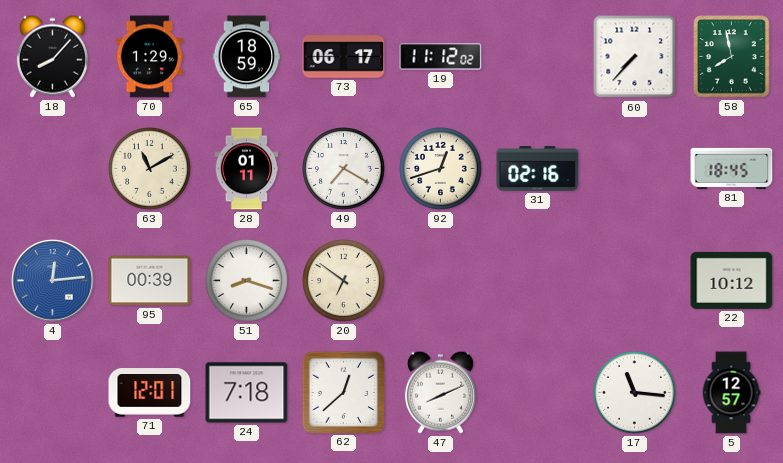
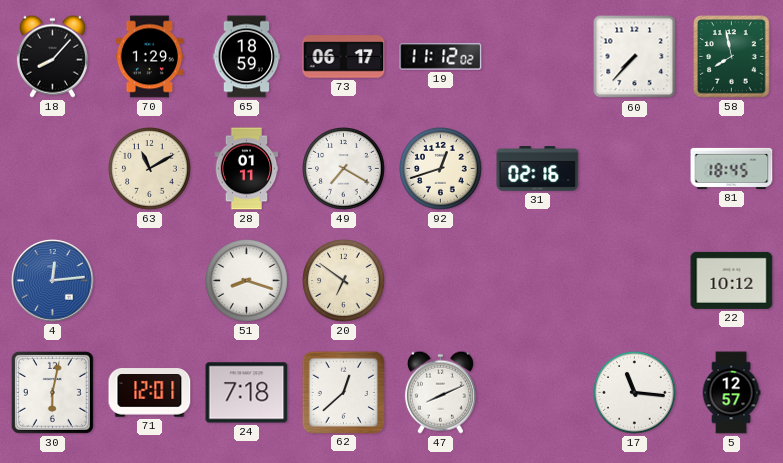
95: 00:39 -> none (150, 281)
30: none -> 6:02 (52, 392)
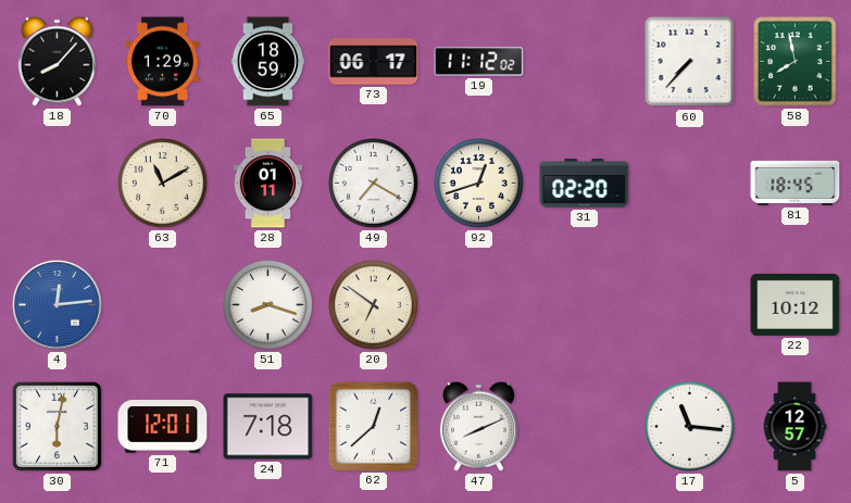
31: 02:16 -> 02:20 (585, 184)
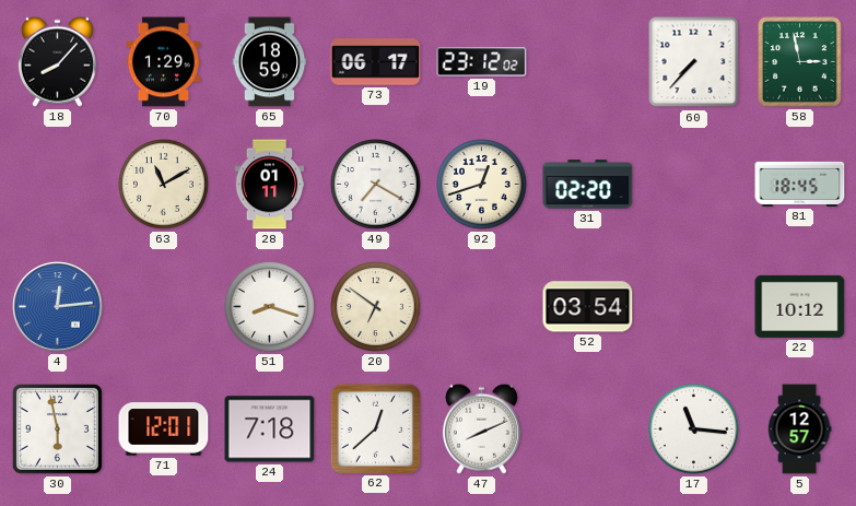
19: 11:12 -> 23:12 (482, 62)
58: 7:58 -> 2:58 (800, 62)
52: none -> 03:54 (588, 307)
30: 6:02 -> 5:58 (57, 428)
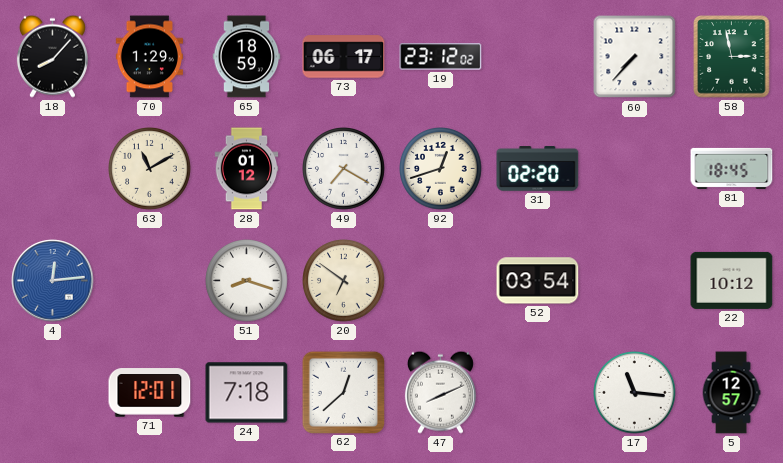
28: 01:11 -> 01:12 (247, 169)
30: 5:58 -> none (57, 428)
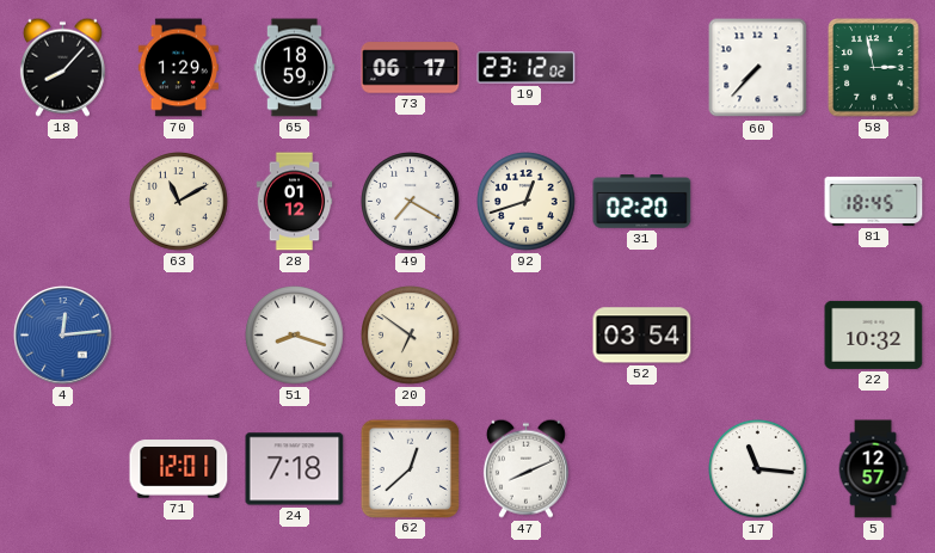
22: 10:12 -> 10:32 (874, 334)
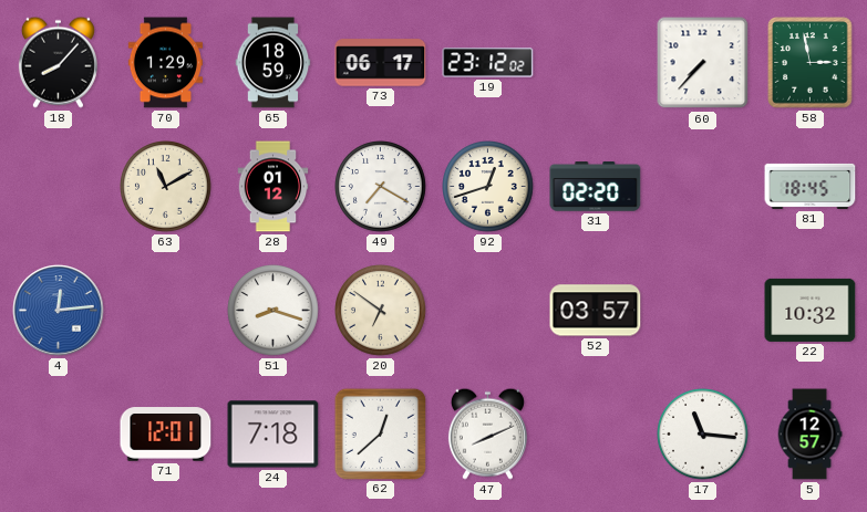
52: 03:54 -> 03:57 (596, 311)
